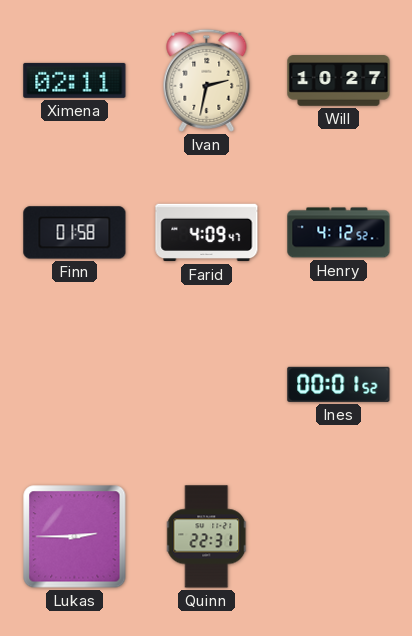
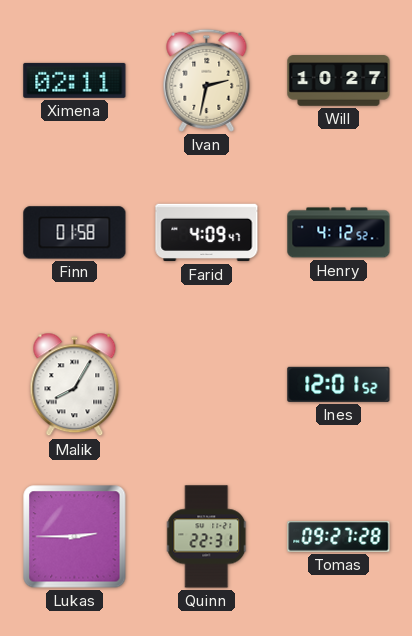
Malik: none -> 8:05 (75, 385)
Ines: 00:01 -> 12:01 (339, 384)
Tomas: none -> 09:27 (339, 537)
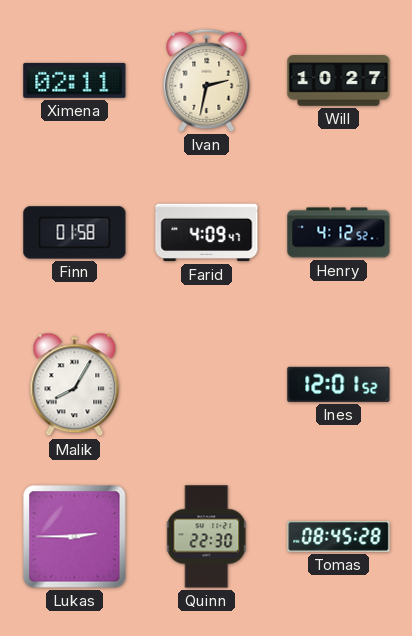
Quinn: 22:31 -> 22:30 (207, 537)
Tomas: 09:27 -> 08:45 (339, 537)
